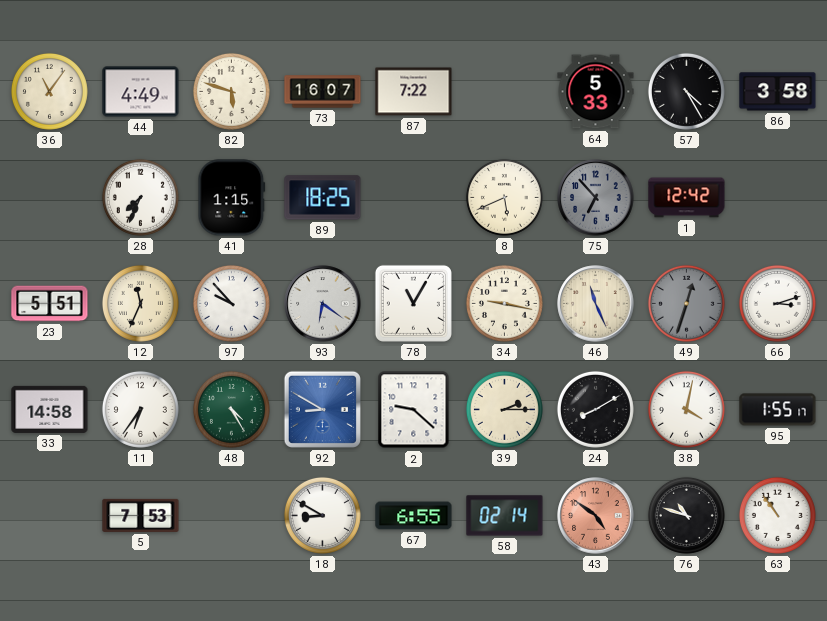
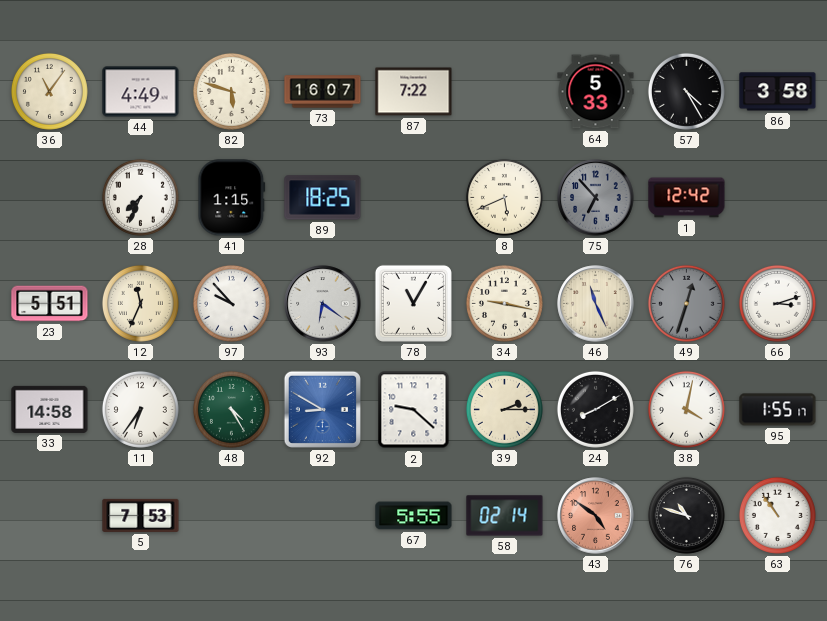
18: 8:50 -> none (322, 515)
67: 6:55 -> 5:55 (414, 516)
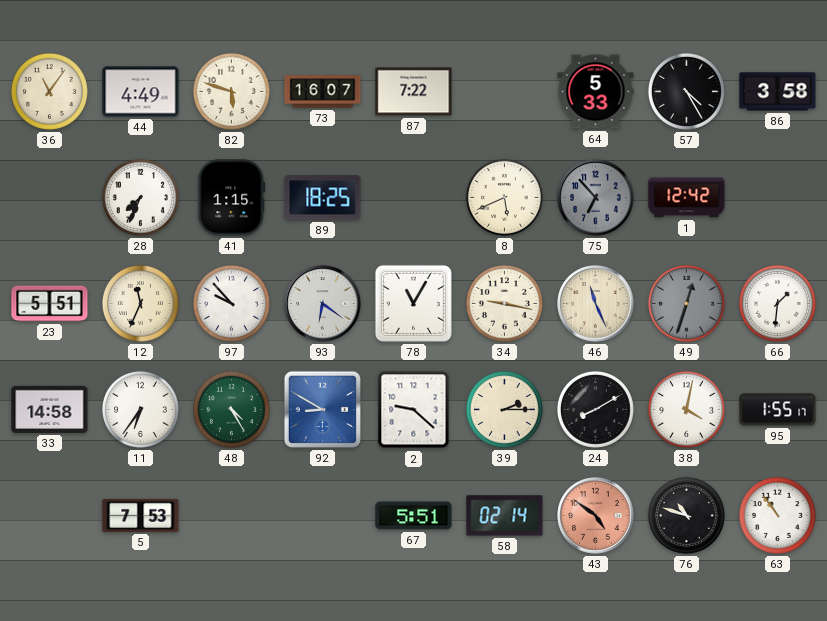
66: 3:12 -> 1:31 (777, 303)
67: 5:55 -> 5:51 (414, 516)
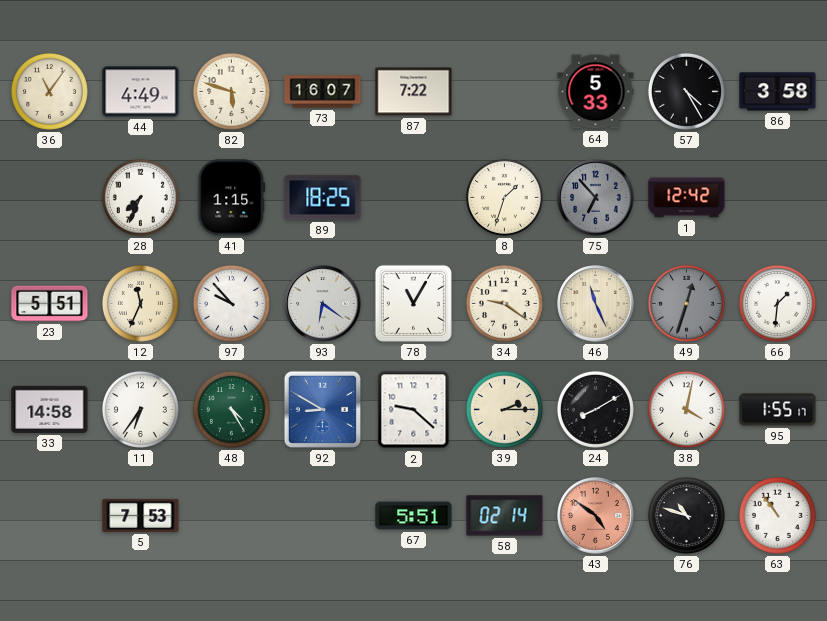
8: 5:41 -> 1:33 (504, 197)
34: 9:17 -> 9:21 (504, 303)
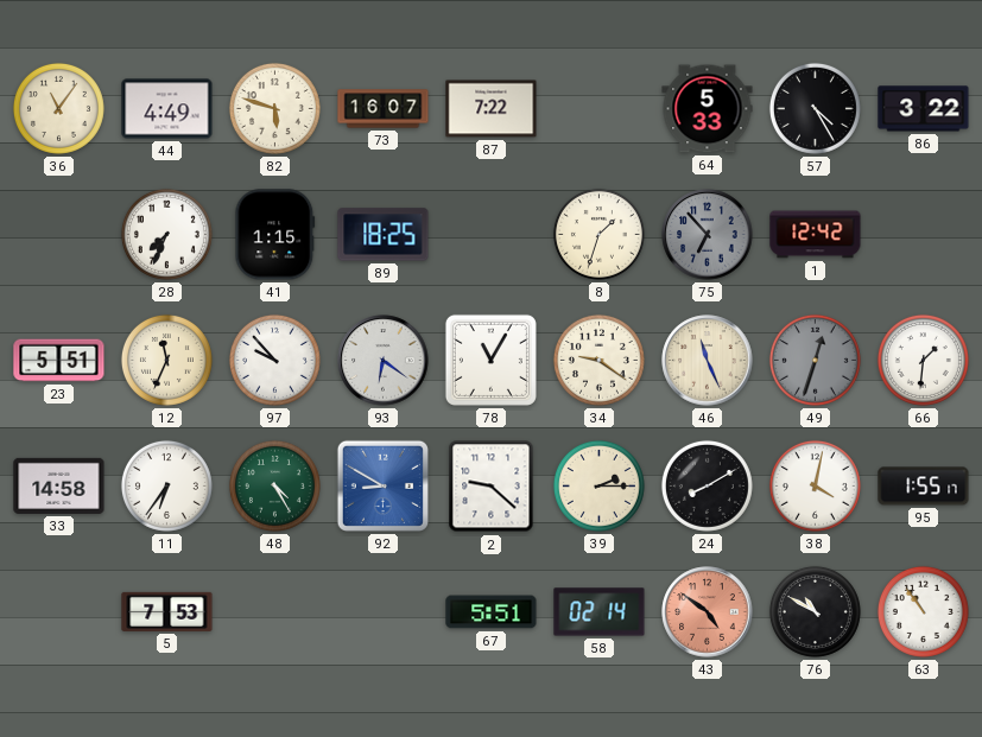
86: 3:58 -> 3:22 (924, 109)
76: 10:48 -> 10:50 (815, 611)
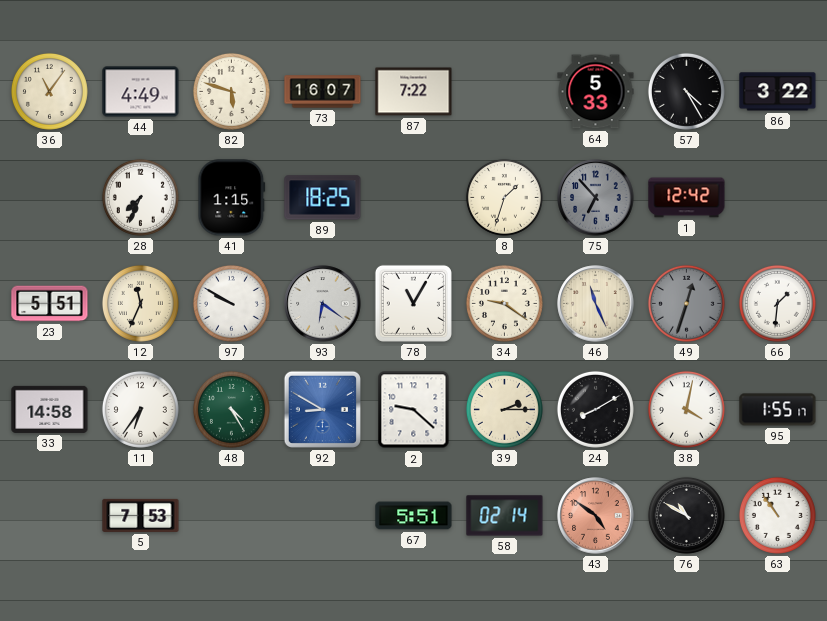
97: 9:53 -> 9:50 (231, 303)
